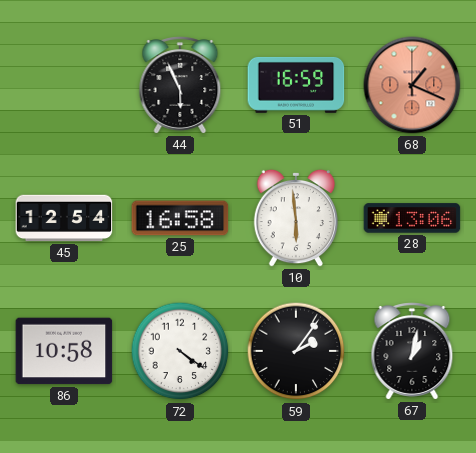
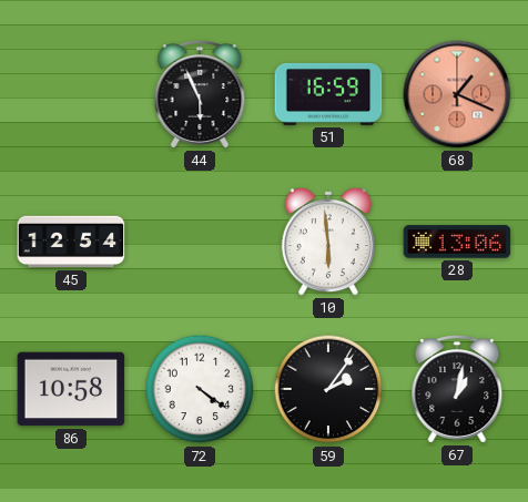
25: 16:58 -> none (180, 218)
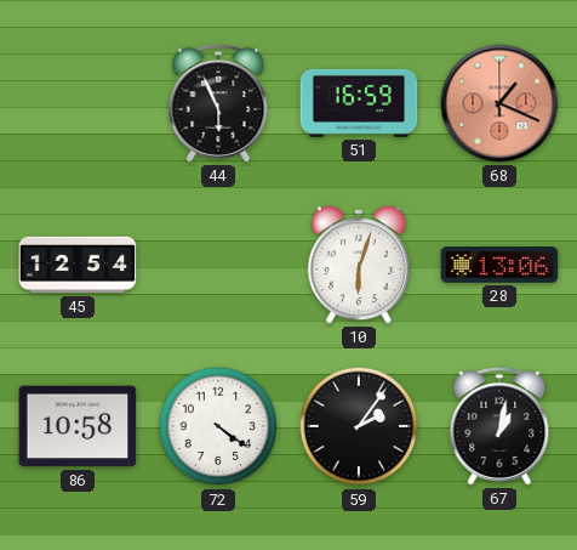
10: 5:59 -> 6:03 (359, 265)
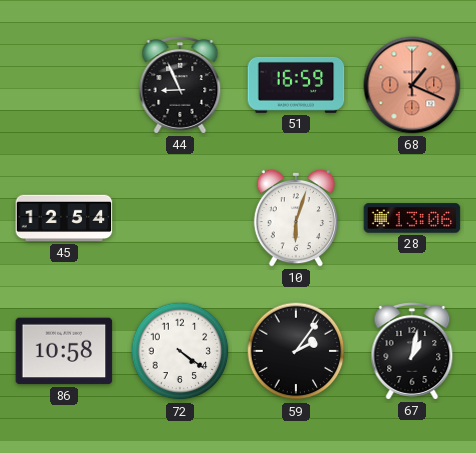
44: 5:56 -> 8:56 (180, 85)
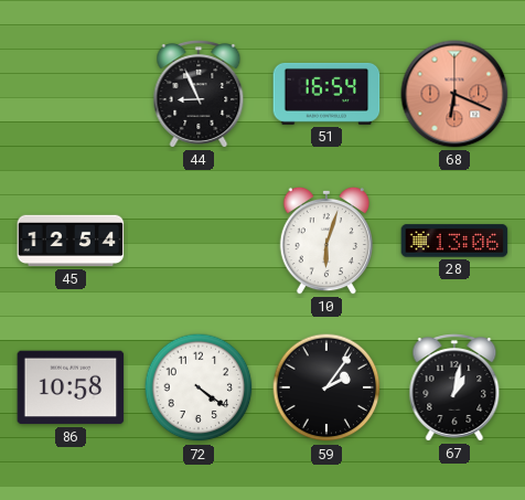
51: 16:59 -> 16:54 (326, 94)
68: 1:19 -> 6:19 (454, 94)
